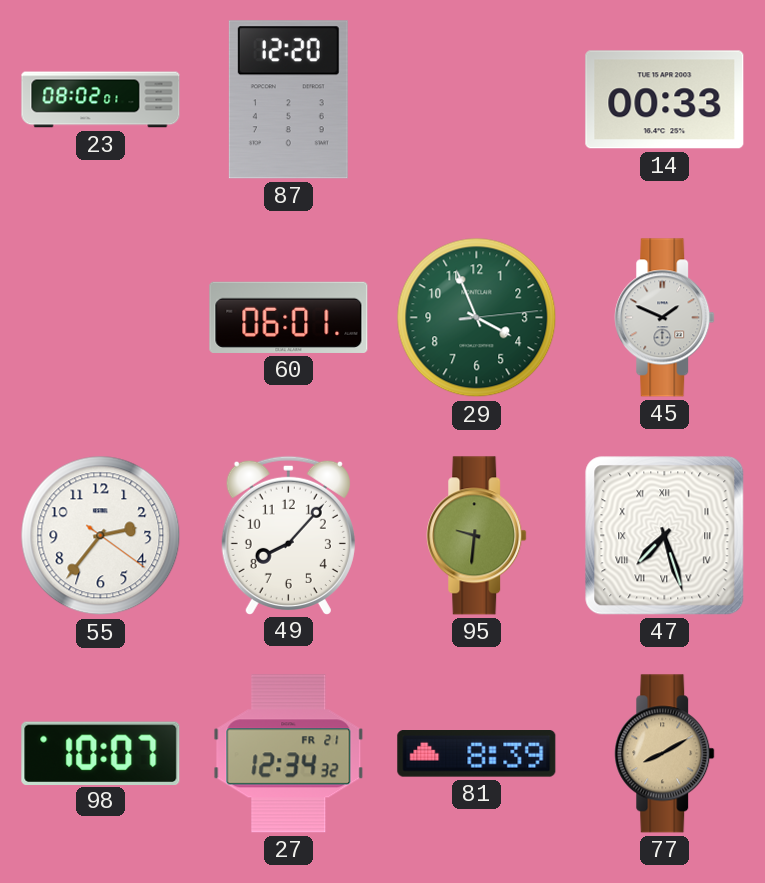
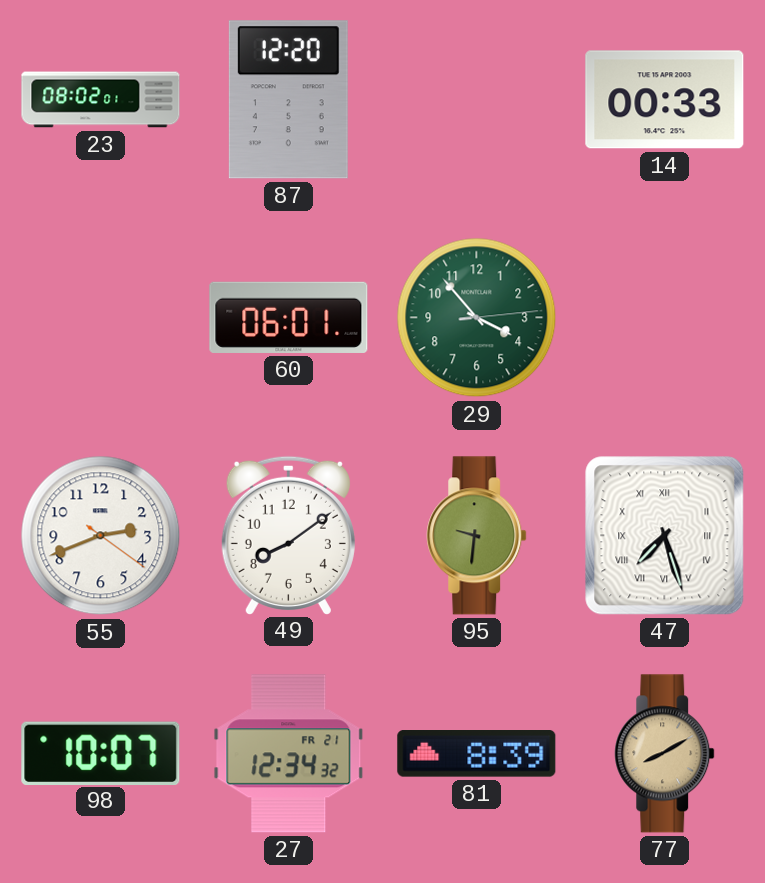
29: 3:56 -> 3:53 (477, 318)
45: 1:49 -> none (665, 318)
55: 2:36 -> 2:41 (101, 536)
49: 8:07 -> 8:09 (288, 535)
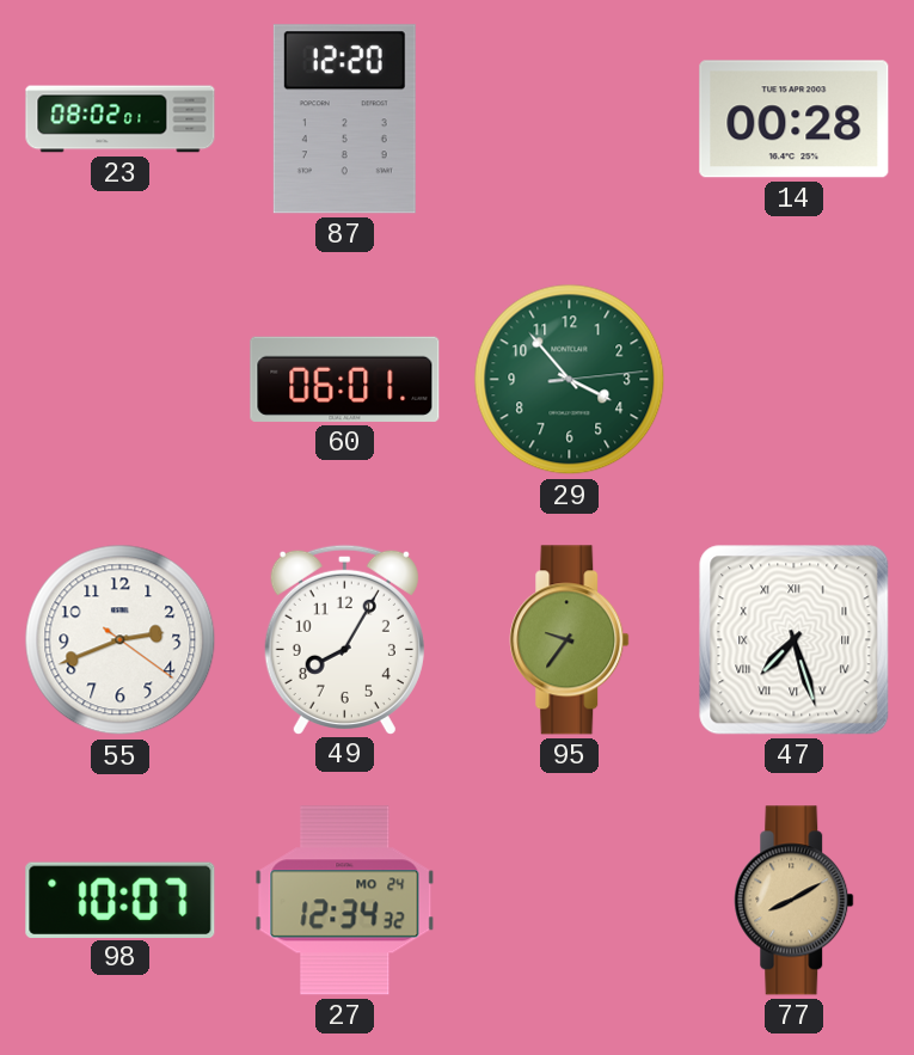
14: 00:33 -> 00:28 (795, 119)
49: 8:09 -> 8:05 (344, 639)
95: 9:31 -> 9:36 (570, 640)
27 date: FR 21 -> MO 24 (345, 901)
81: 8:39 -> none (477, 754)
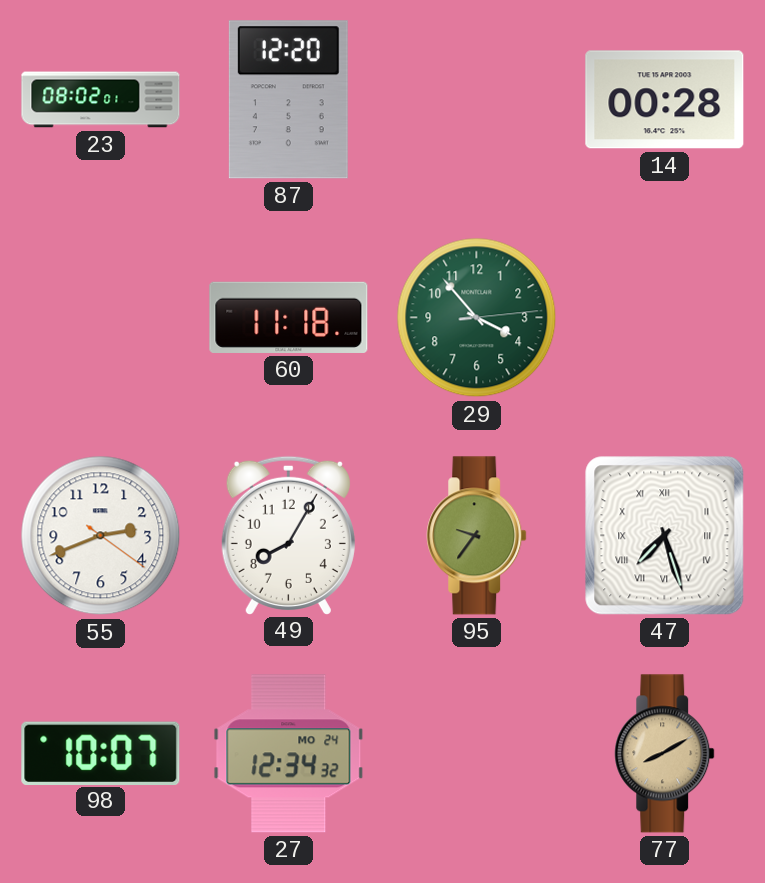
60: 06:01 -> 11:18 (289, 317)
